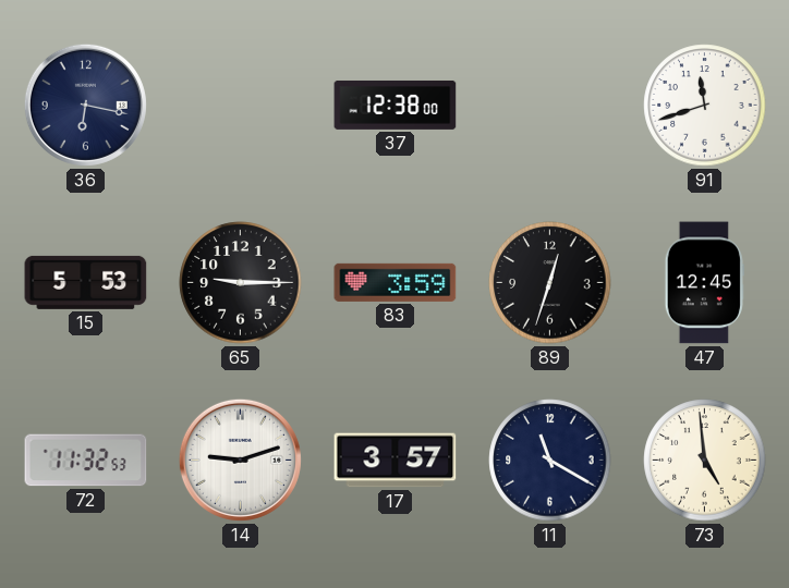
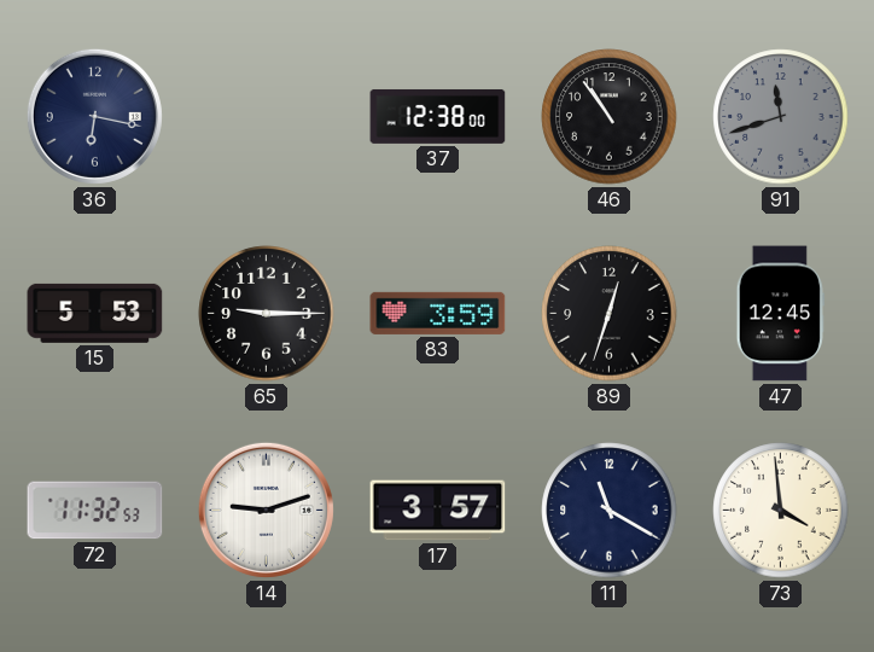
46: none -> 10:54 (610, 117)
91 dial: white -> grey (781, 117)
73: 4:59 -> 3:59 (781, 511)
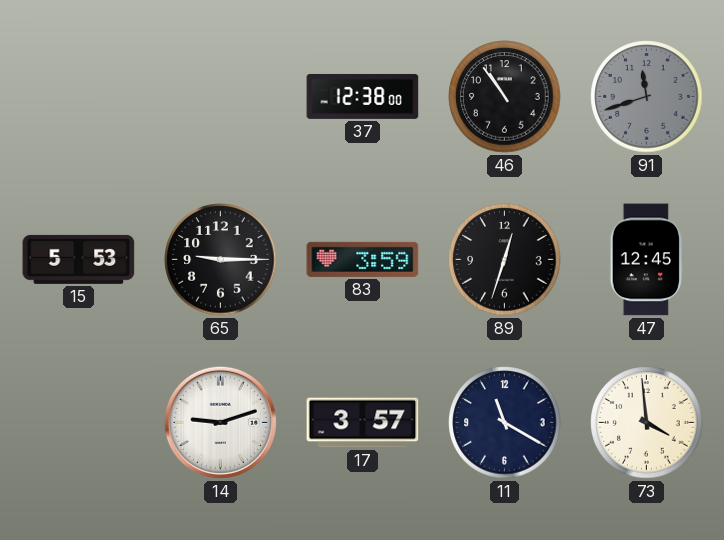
36: 6:17 -> none (94, 116)
72: 11:32 -> none (95, 511)
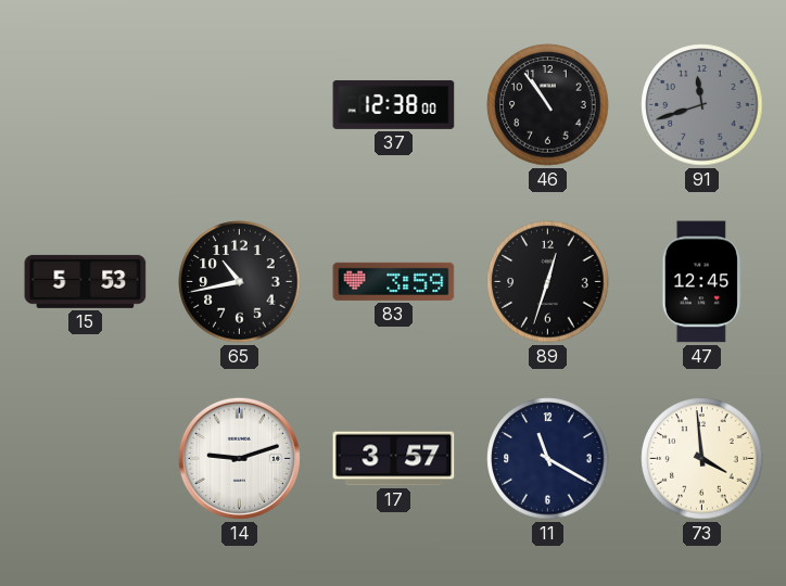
65: 9:15 -> 10:43 (240, 282)
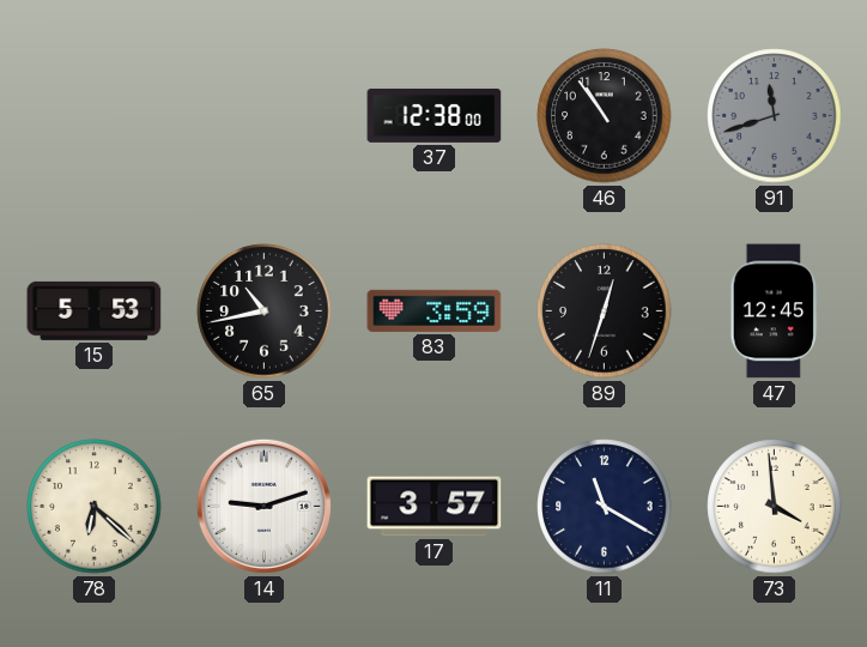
78: none -> 6:22 (95, 507)
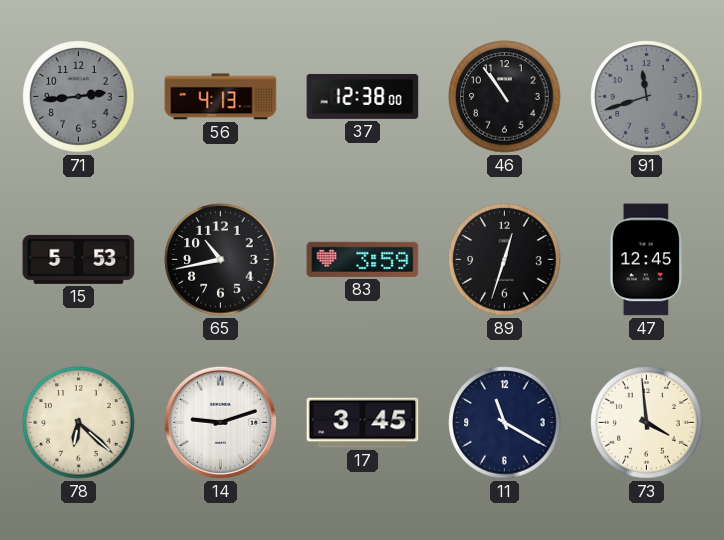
71: none -> 2:44 (79, 97)
56: none -> 4:13 (221, 97)
17: 3:57 -> 3:45 (363, 423)
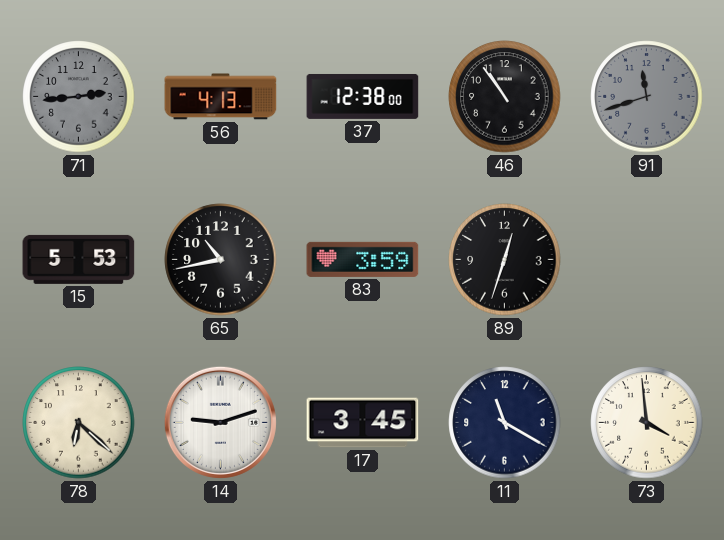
47: 12:45 -> none (646, 260)
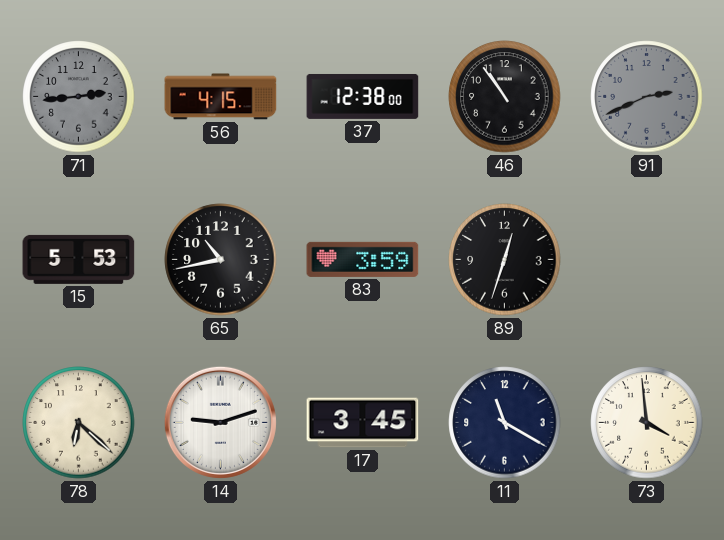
56: 4:13 -> 4:15 (221, 97)
91: 11:42 -> 2:41 (647, 97)
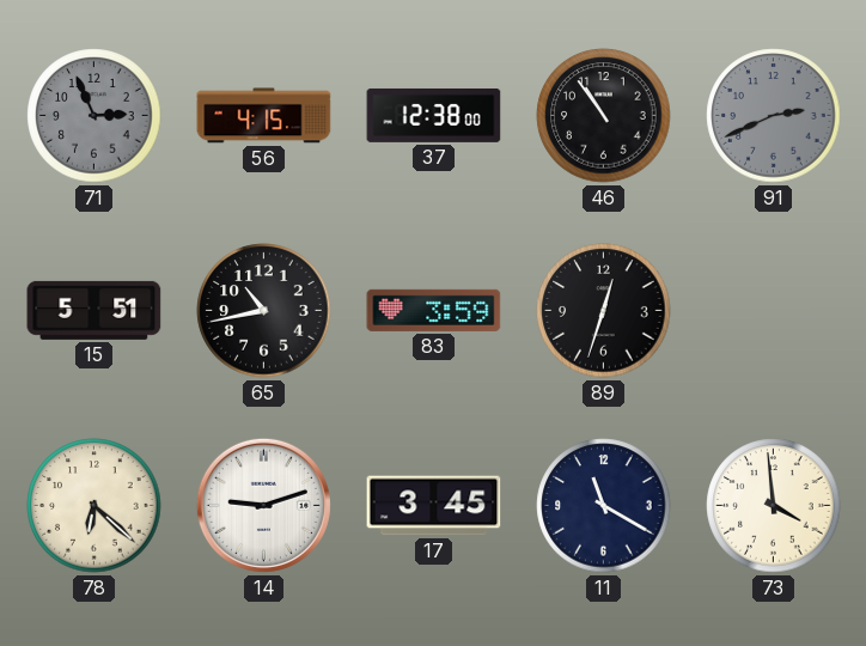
71: 2:44 -> 2:56 (94, 116)
15: 5:53 -> 5:51 (94, 310)
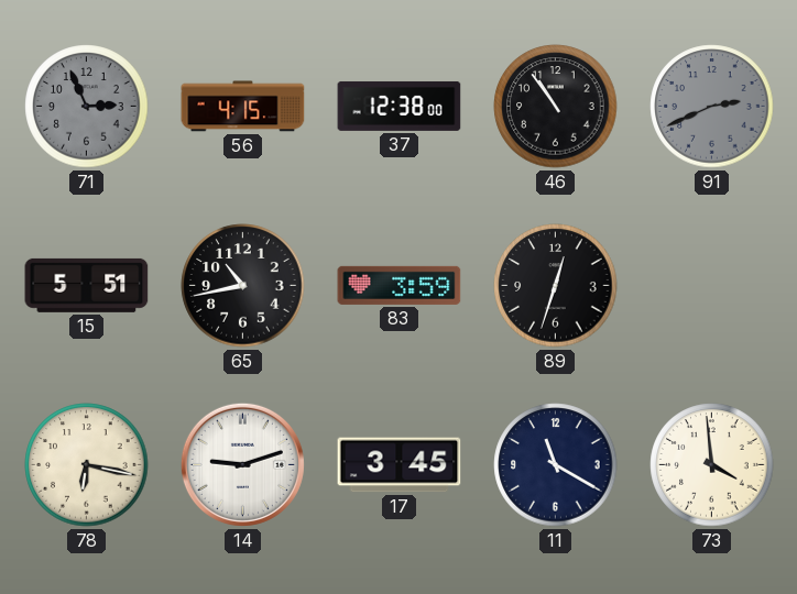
78: 6:22 -> 6:17 (87, 465)
